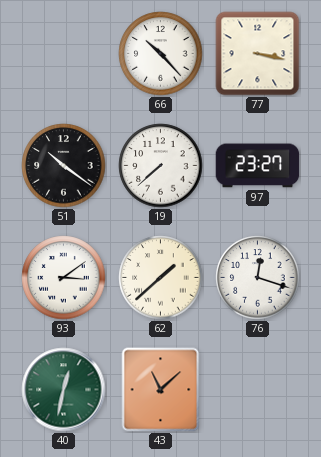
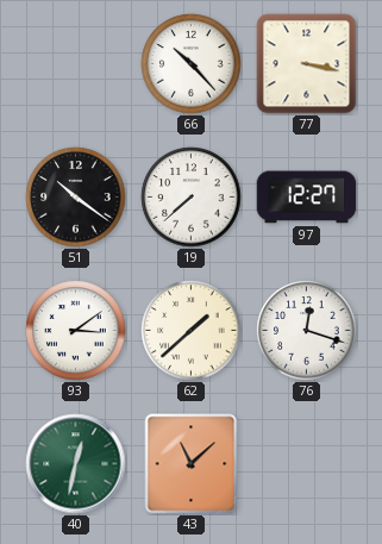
97: 23:27 -> 12:27 (307, 198)
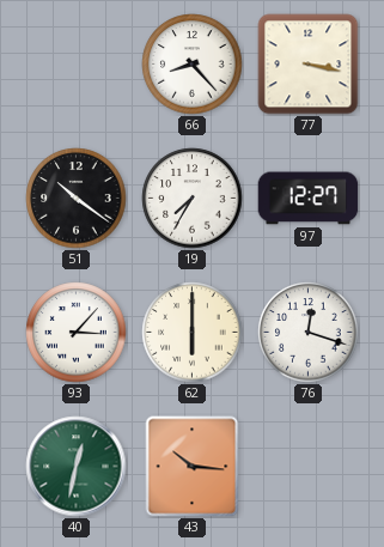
66: 10:23 -> 8:23 (193, 65)
19: 7:38 -> 7:35 (193, 199)
93: 3:09 -> 3:07 (77, 333)
62: 1:38 -> 6:00 (193, 333)
43: 11:08 -> 10:16 (193, 467)
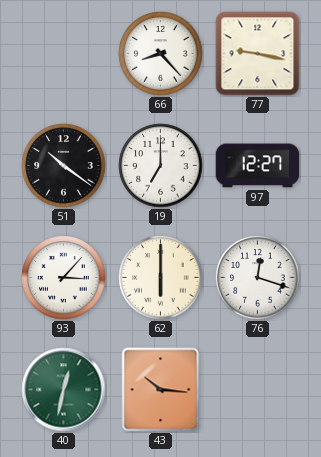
77: 3:17 -> 9:17 (258, 54)
19: 7:35 -> 7:00 (161, 166)
